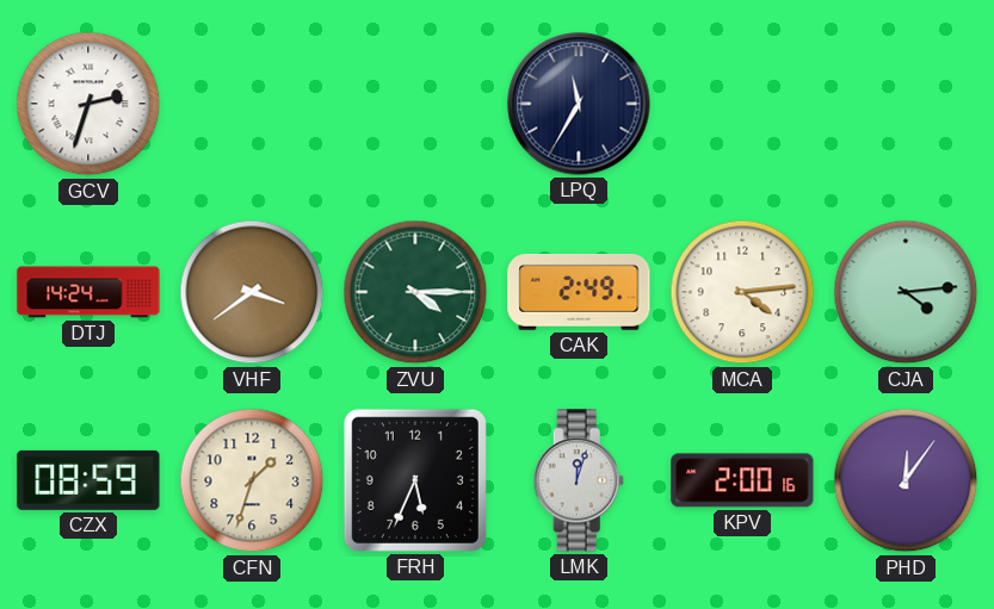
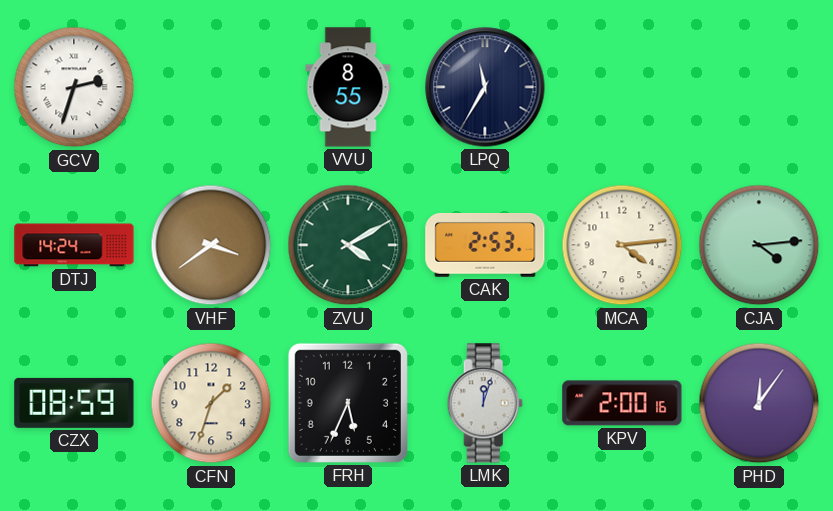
VVU: none -> 8:55 (348, 87)
ZVU: 4:15 -> 4:10 (348, 245)
CAK: 2:49 -> 2:53 (485, 246)
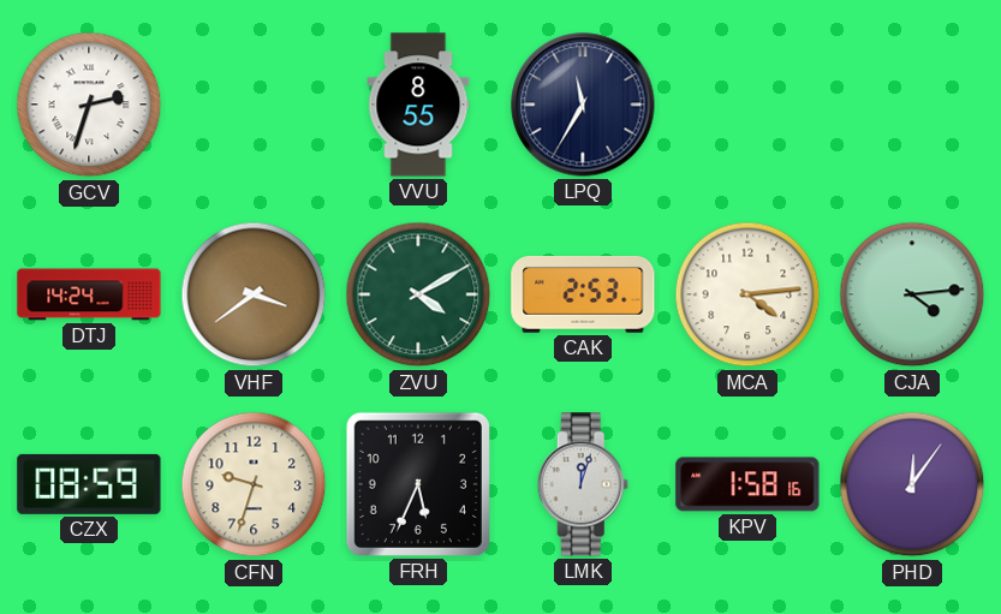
CFN: 1:33 -> 9:33 (254, 484)
KPV: 2:00 -> 1:58 (747, 484)
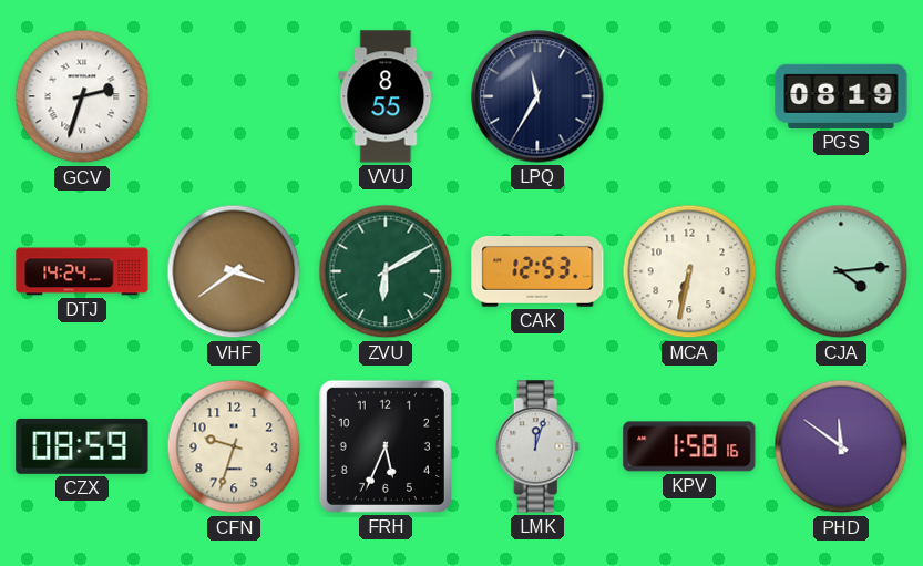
PGS: none -> 08:19 (841, 96)
ZVU: 4:10 -> 6:10 (386, 271)
CAK: 2:53 -> 12:53 (537, 272)
MCA: 4:14 -> 6:32 (689, 271)
PHD: 12:06 -> 11:51 (841, 446)
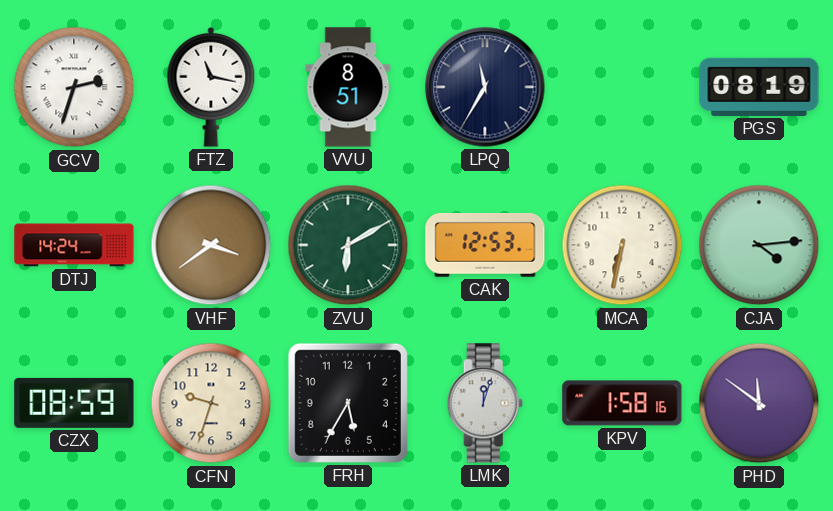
FTZ: none -> 11:17 (211, 87)
VVU: 8:55 -> 8:51 (348, 87)
FRH: 5:34 -> 5:35 (348, 403)
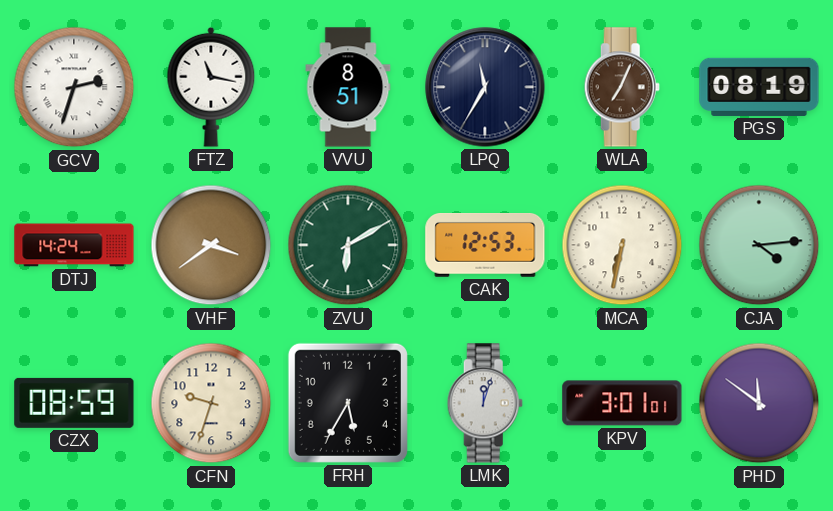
WLA: none -> 7:04 (622, 87)
KPV: 1:58 -> 3:01 (622, 403)
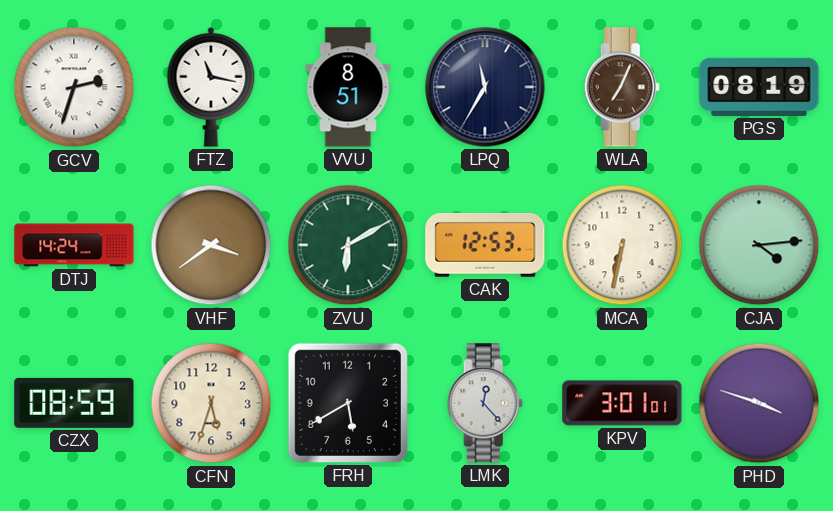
CFN: 9:33 -> 5:33 (211, 403)
FRH: 5:35 -> 5:40 (348, 403)
LMK: 12:03 -> 12:23 (485, 403)
PHD: 11:51 -> 3:48 (759, 403)
